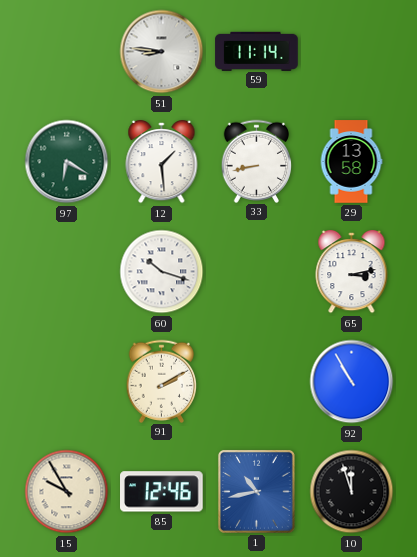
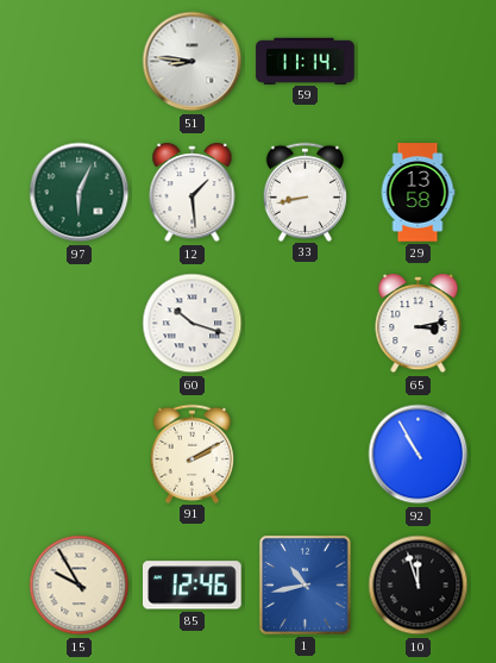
97: 6:20 -> 6:04 (80, 193)
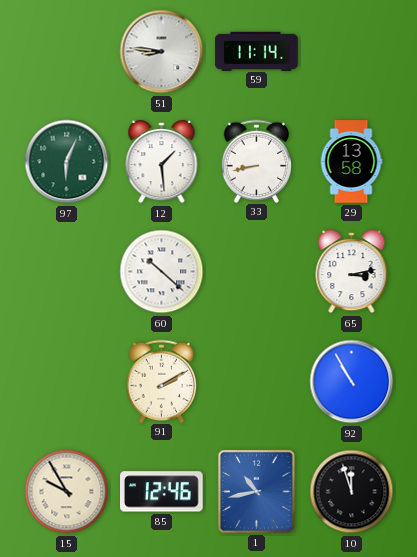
60: 10:18 -> 10:22 (162, 272)
